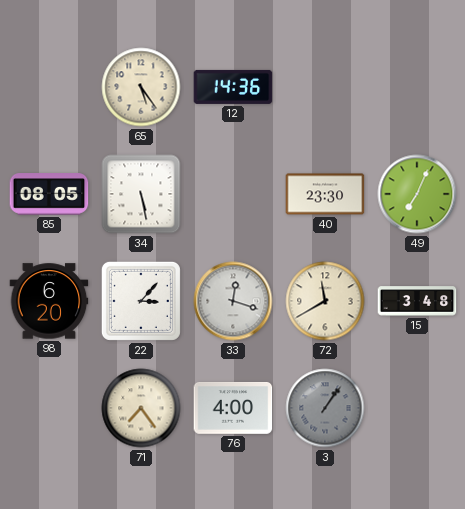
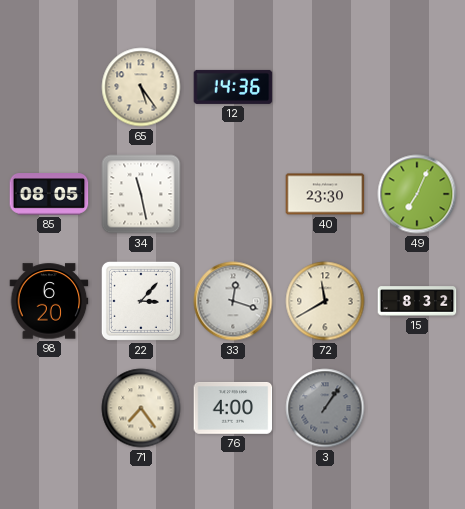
34: 5:28 -> 11:28 (141, 194)
15: 3:48 -> 8:32 (417, 301)
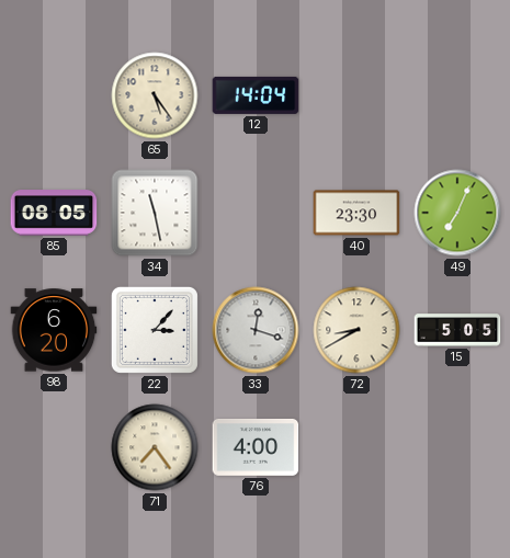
12: 14:36 -> 14:04 (256, 95)
72: 11:40 -> 8:40 (356, 330)
15: 8:32 -> 5:05 (457, 330)
3: 1:06 -> none (325, 408)
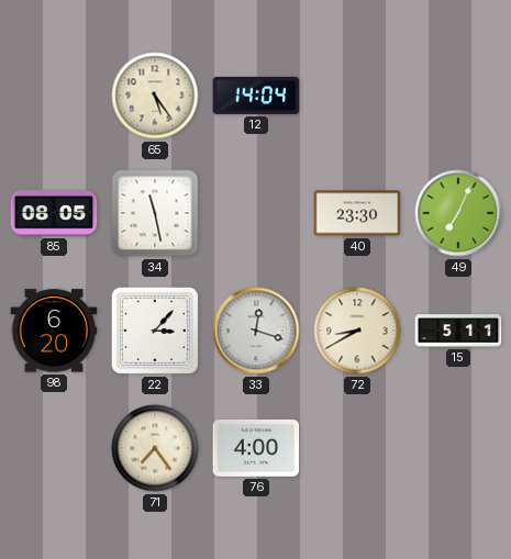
15: 5:05 -> 5:11 (458, 331)
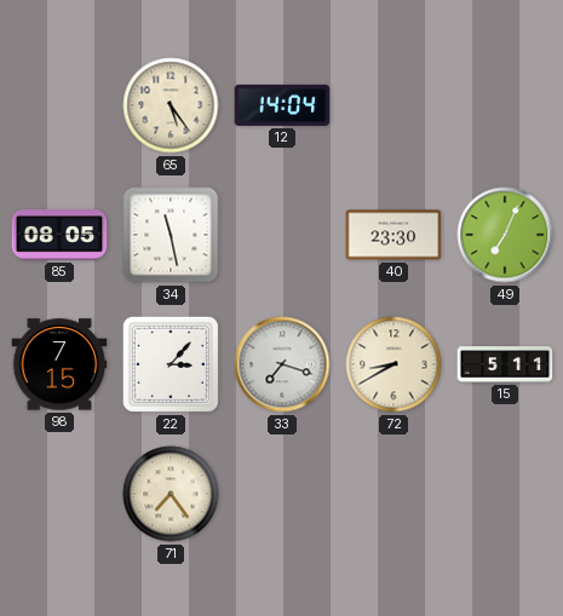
98: 6:20 -> 7:15 (59, 364)
33: 12:18 -> 7:18 (282, 364)
76: 4:00 -> none (256, 448)
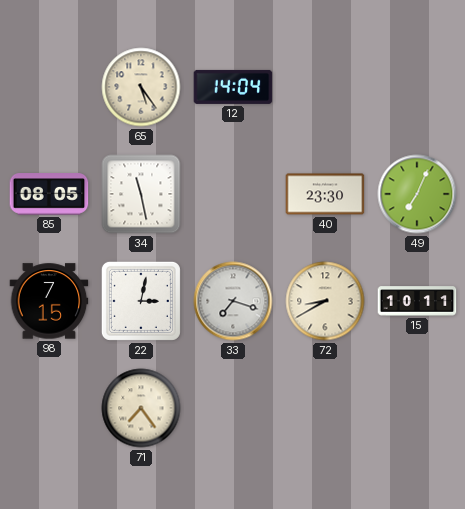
22: 3:07 -> 3:02 (141, 301)
15: 5:11 -> 10:11 (417, 301)
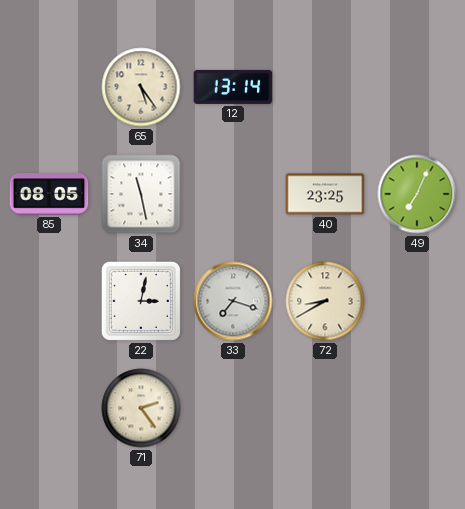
12: 14:04 -> 13:14 (233, 87)
40: 23:30 -> 23:25 (325, 194)
98: 7:15 -> none (49, 301)
15: 10:11 -> none (417, 301)
71: 7:24 -> 2:24 (141, 408)
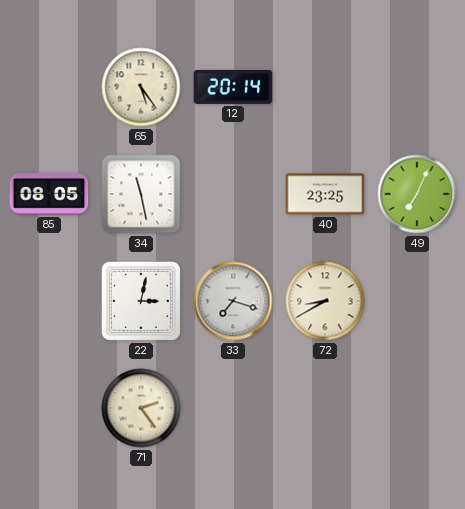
12: 13:14 -> 20:14 (233, 87)
